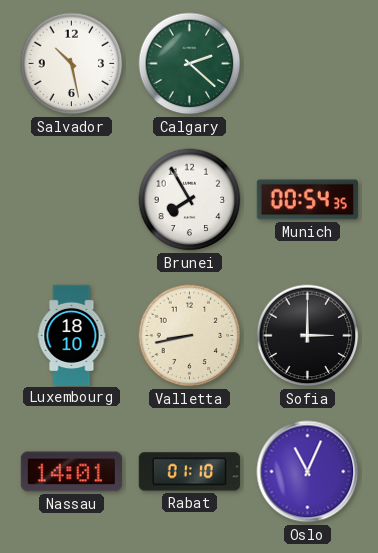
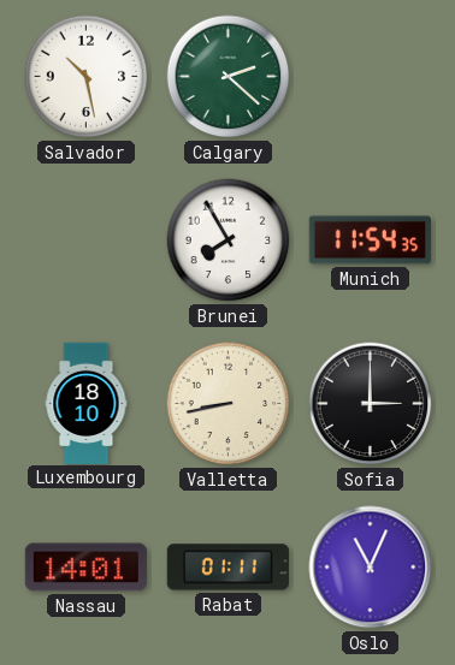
Munich: 00:54 -> 11:54 (370, 241)
Rabat: 01:10 -> 01:11 (227, 568)
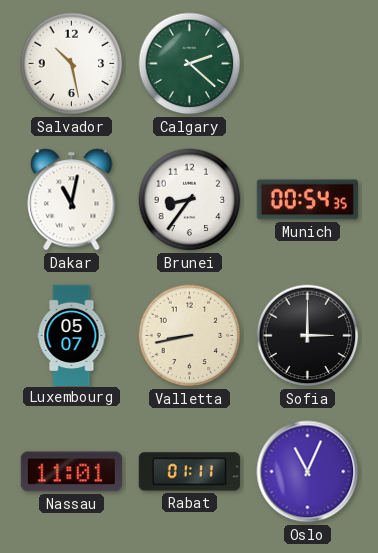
Dakar: none -> 11:02 (72, 200)
Brunei: 7:55 -> 8:36 (190, 200)
Munich: 11:54 -> 00:54 (307, 200)
Luxembourg: 18:10 -> 05:07 (72, 335)
Nassau: 14:01 -> 11:01 (71, 472)
